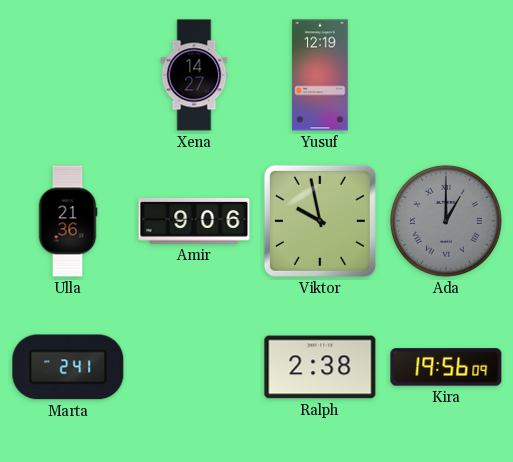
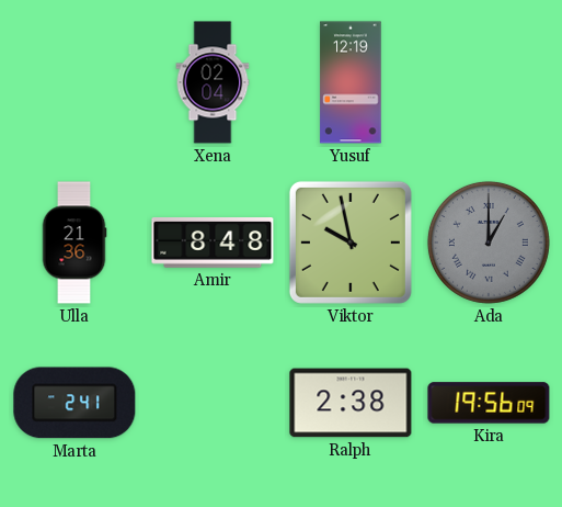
Xena: 14:27 -> 02:04 (213, 82)
Amir: 9:06 -> 8:48 (213, 244)
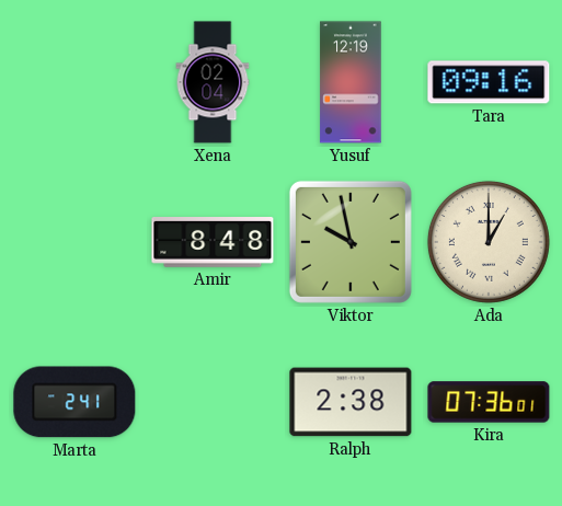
Tara: none -> 09:16 (489, 82)
Ulla: 21:36 -> none (74, 243)
Ada dial: grey -> cream (489, 242)
Kira: 19:56 -> 07:36 (489, 402)
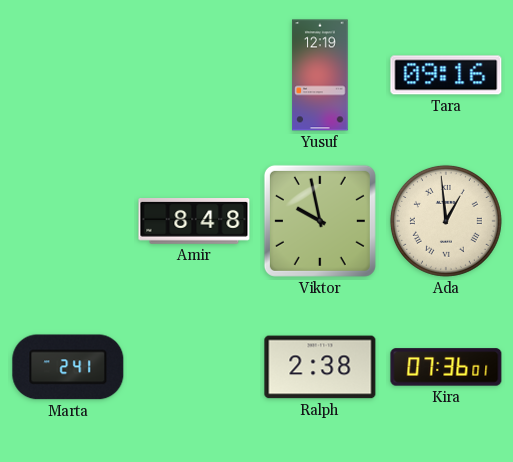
Xena: 02:04 -> none (213, 82)
Ada: 1:00 -> 12:59 (446, 221)
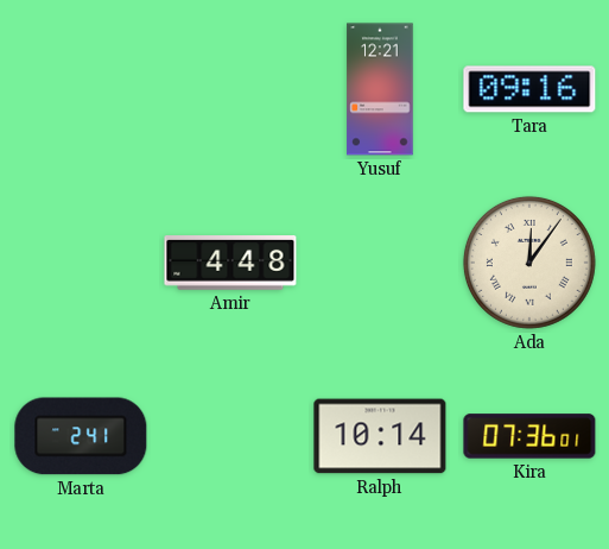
Yusuf: 12:19 -> 12:21 (380, 89)
Amir: 8:48 -> 4:48 (230, 264)
Viktor: 9:58 -> none (320, 221)
Ada: 12:59 -> 12:06 (529, 263)
Ralph: 2:38 -> 10:14 (380, 436)
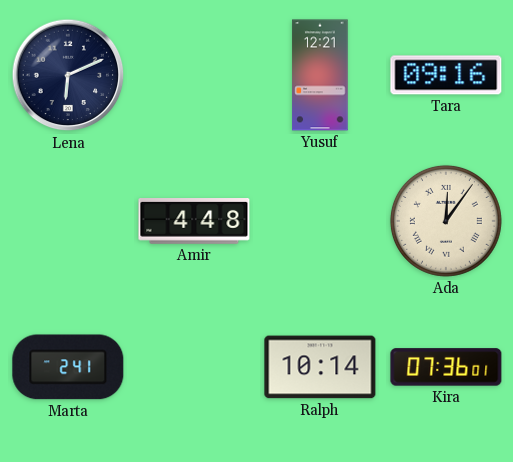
Lena: none -> 6:11 (68, 75)
